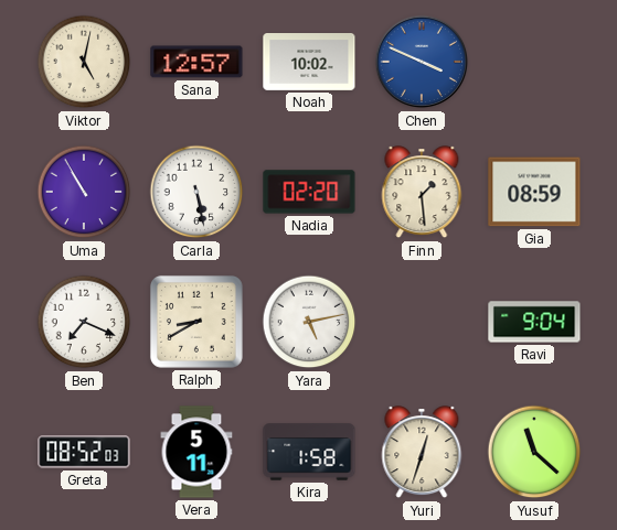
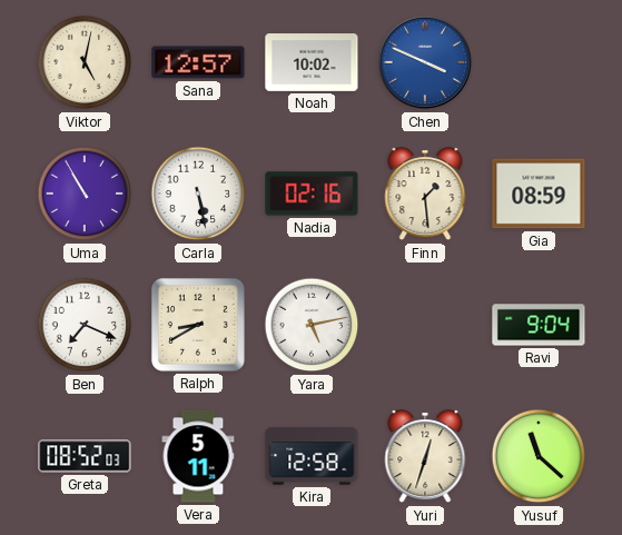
Nadia: 02:20 -> 02:16 (312, 194)
Kira: 1:58 -> 12:58 (312, 456)
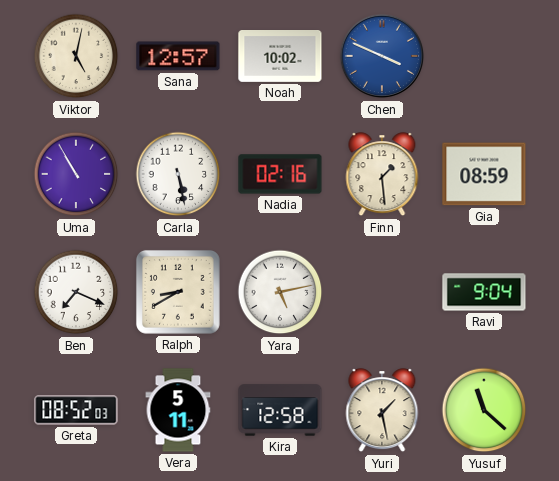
Yuri: 12:33 -> 1:28 (382, 411)
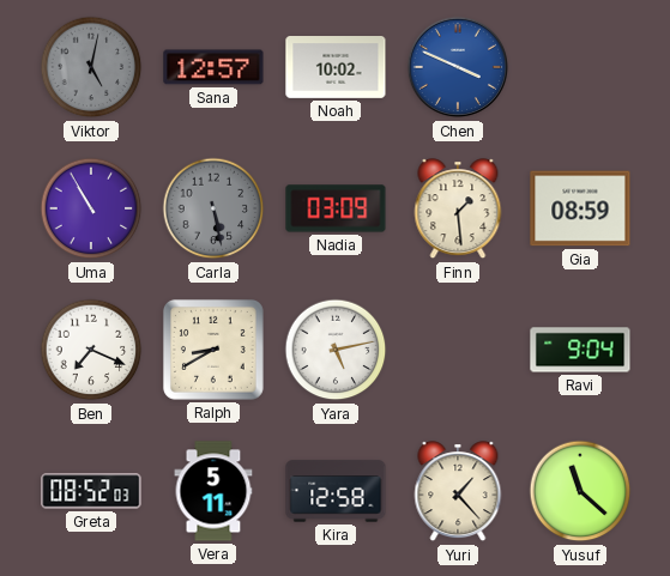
Viktor dial: cream -> grey (91, 67)
Carla dial: white -> grey (213, 208)
Nadia: 02:16 -> 03:09 (336, 208)
Yuri: 1:28 -> 1:23 (458, 492)
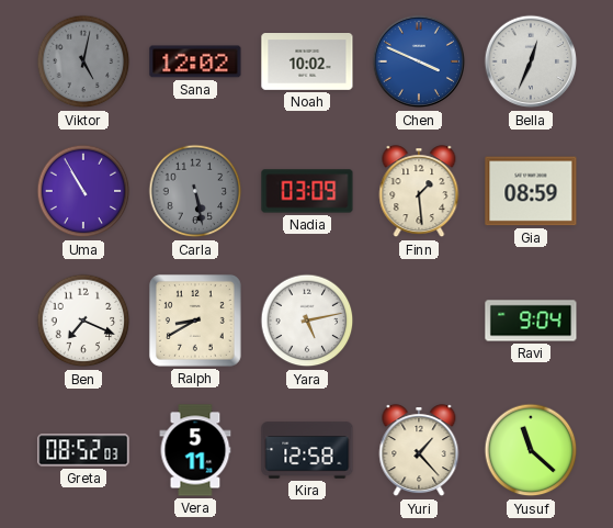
Sana: 12:57 -> 12:02 (195, 61)
Bella: none -> 12:34 (531, 61)
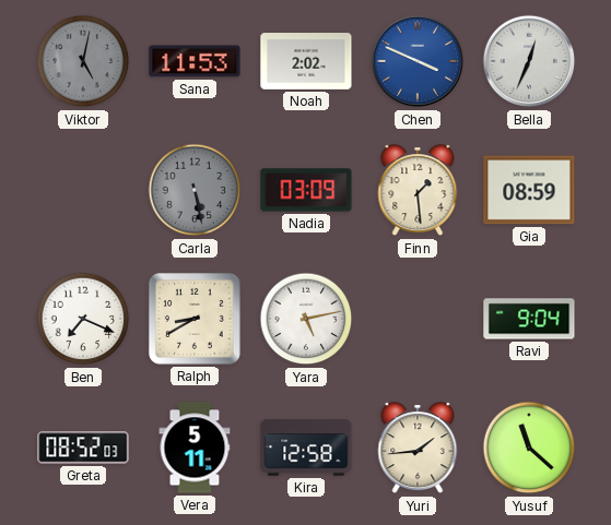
Sana: 12:02 -> 11:53 (195, 61)
Noah: 10:02 -> 2:02 (306, 62)
Uma: 10:55 -> none (83, 191)
Yuri: 1:23 -> 1:44 (418, 449)
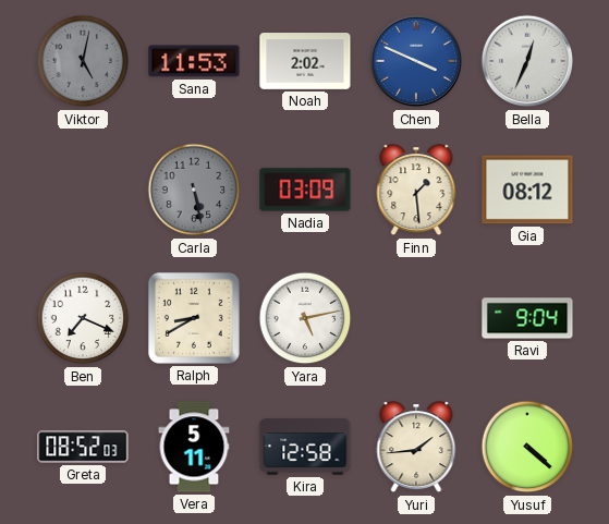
Gia: 08:59 -> 08:12 (527, 190)
Yusuf: 11:22 -> 4:22 (527, 447)
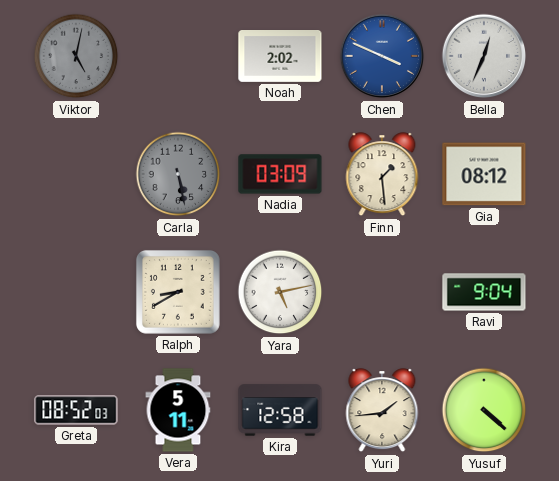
Sana: 11:53 -> none (194, 61)
Ben: 7:19 -> none (83, 318)
